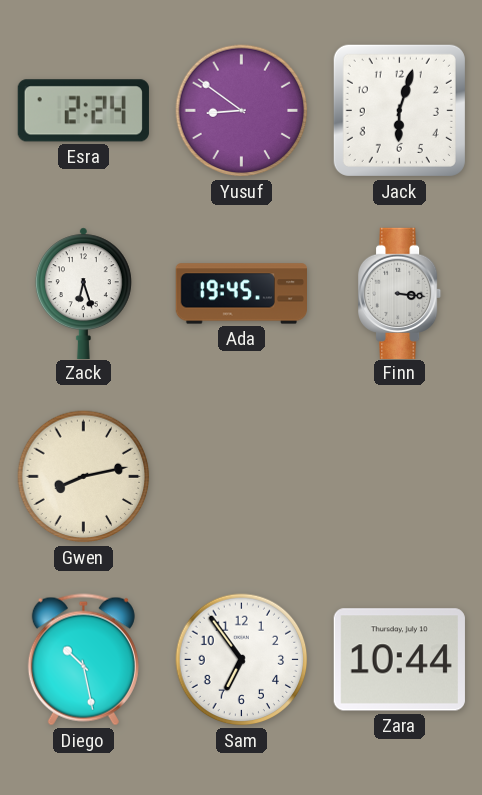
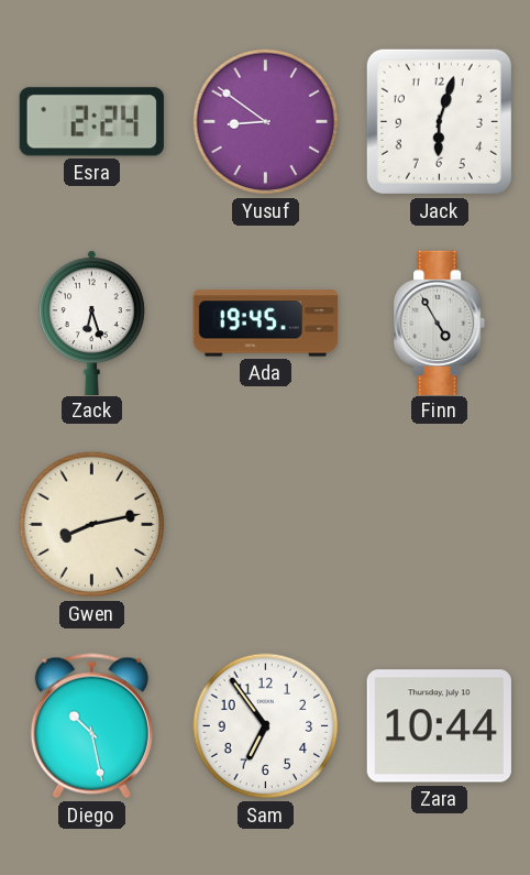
Finn: 3:16 -> 4:55 (441, 322)
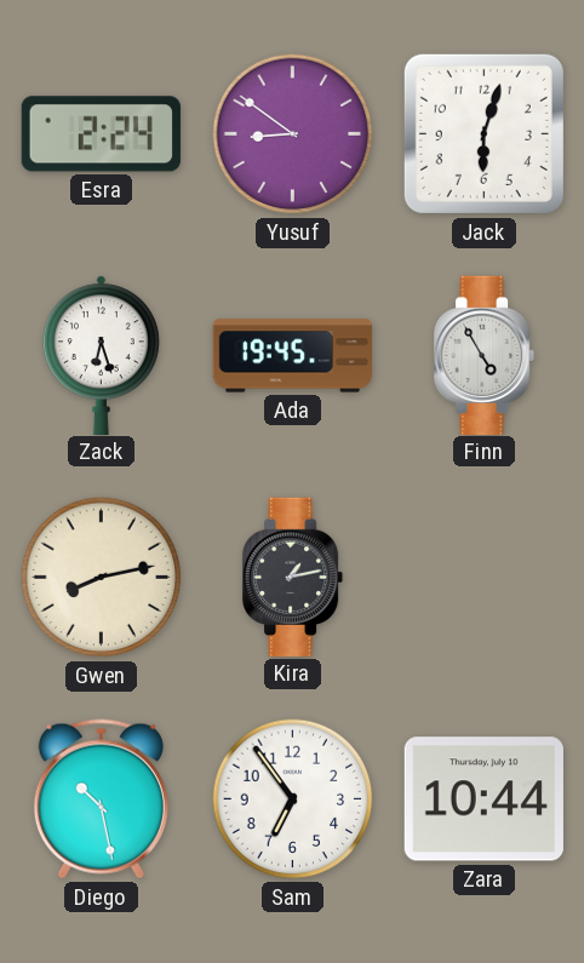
Kira: none -> 1:13 (294, 577)
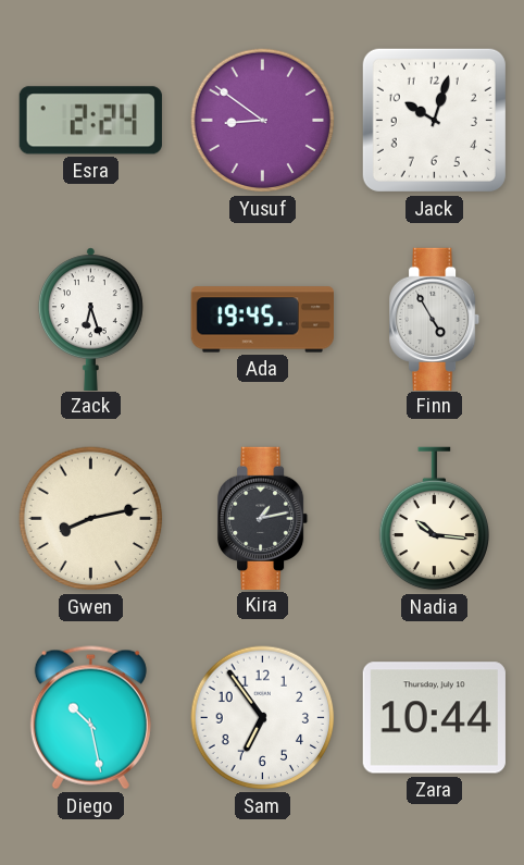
Jack: 6:03 -> 10:03 (434, 120)
Nadia: none -> 10:16 (435, 519)
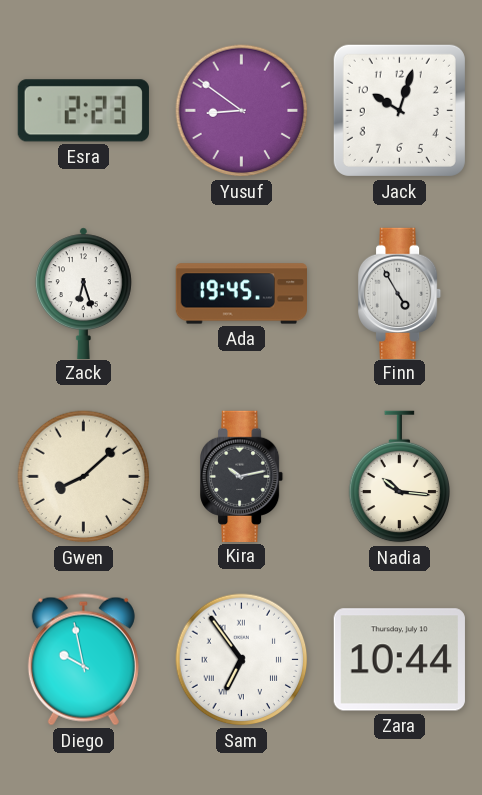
Esra: 2:24 -> 2:23 (83, 111)
Gwen: 8:13 -> 8:08 (84, 477)
Kira: 1:13 -> 10:13 (243, 476)
Diego: 10:28 -> 9:58 (83, 660)
Sam numerals: Arabic -> Roman (242, 660)
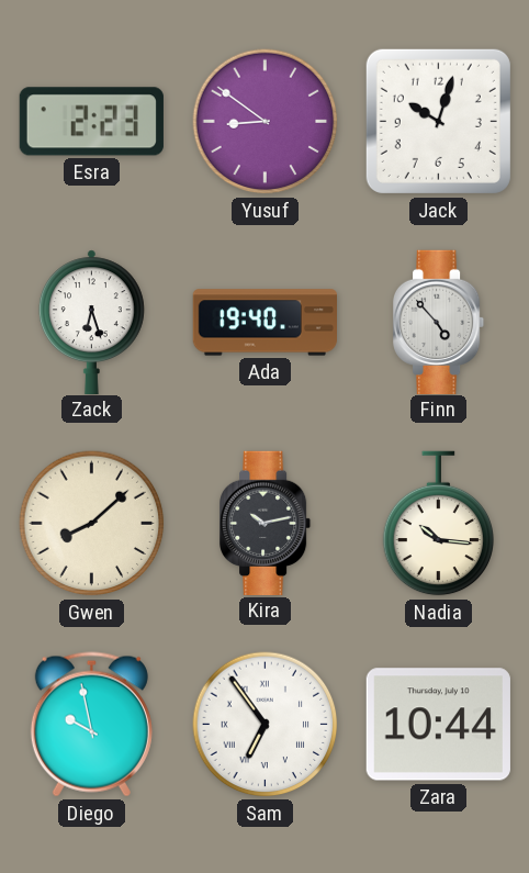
Ada: 19:45 -> 19:40 (264, 323)
Finn: 4:55 -> 4:53 (440, 322)
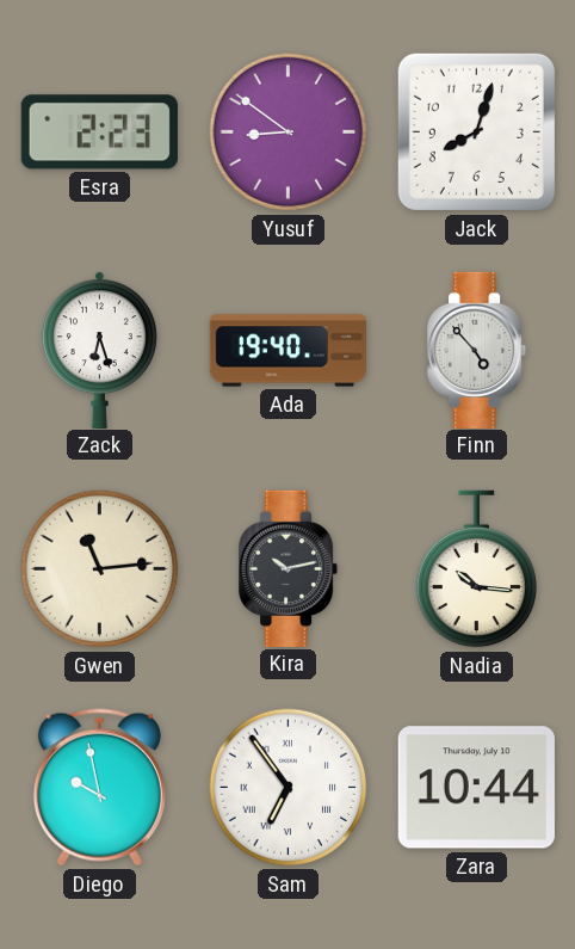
Jack: 10:03 -> 8:03 (476, 131)
Gwen: 8:08 -> 11:14 (100, 569)
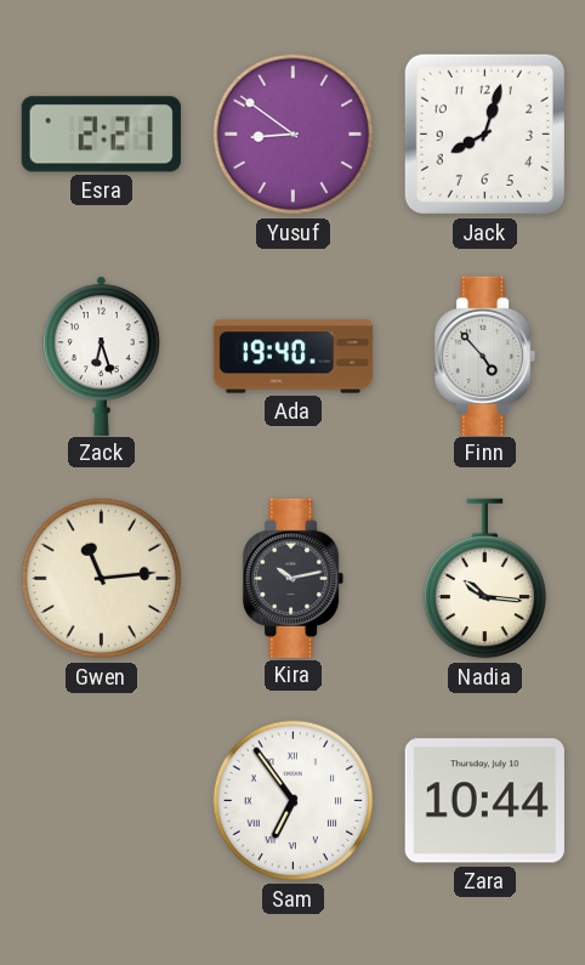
Esra: 2:23 -> 2:21 (101, 135)
Diego: 9:58 -> none (99, 788)
